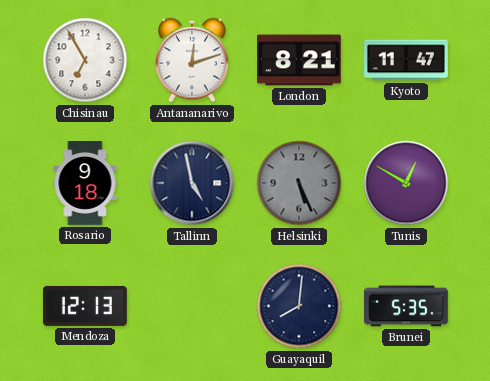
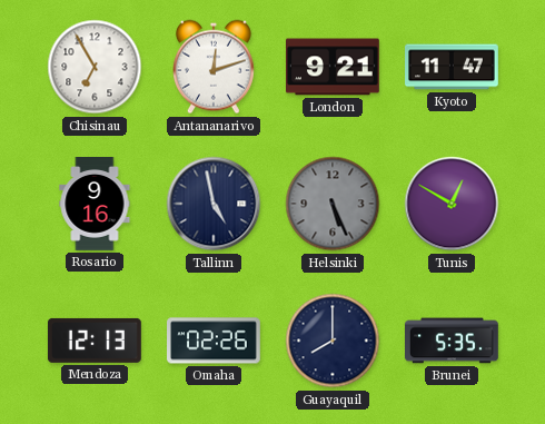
London: 8:21 -> 9:21 (334, 67)
Rosario: 9:18 -> 9:16 (95, 205)
Omaha: none -> 02:26 (215, 341)
Guayaquil: 8:01 -> 8:00 (333, 341)
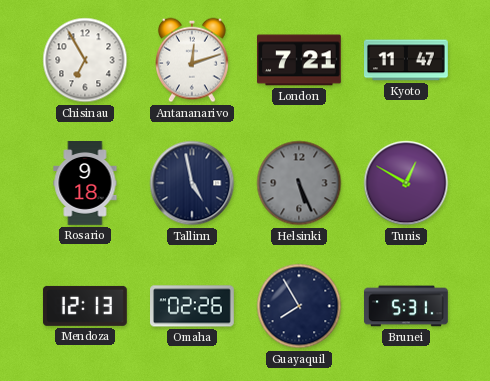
London: 9:21 -> 7:21 (300, 60)
Rosario: 9:16 -> 9:18 (85, 184)
Guayaquil: 8:00 -> 7:55 (299, 306)
Brunei: 5:35 -> 5:31 (407, 306)
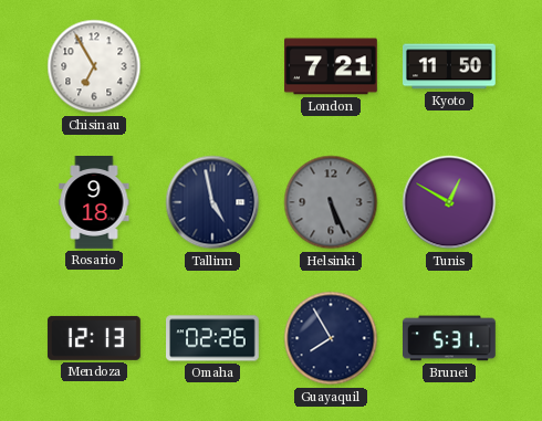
Antananarivo: 12:12 -> none (192, 60)
Kyoto: 11:47 -> 11:50 (450, 66)
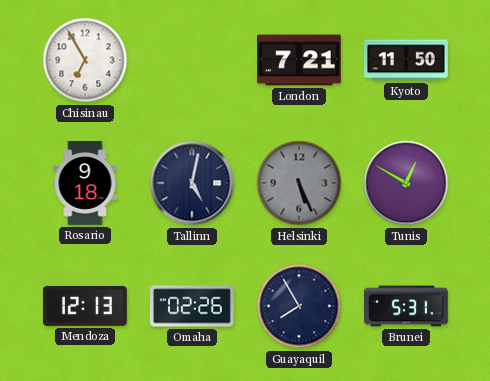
Tallinn: 4:58 -> 5:02 (192, 183)
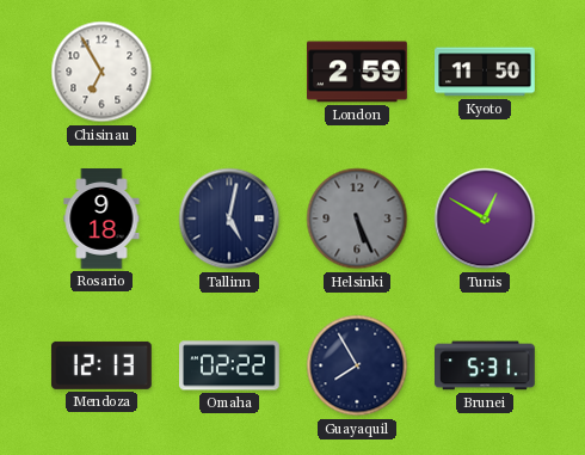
London: 7:21 -> 2:59 (358, 72)
Omaha: 02:26 -> 02:22 (230, 365)
